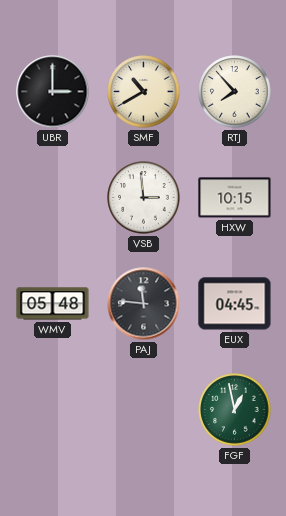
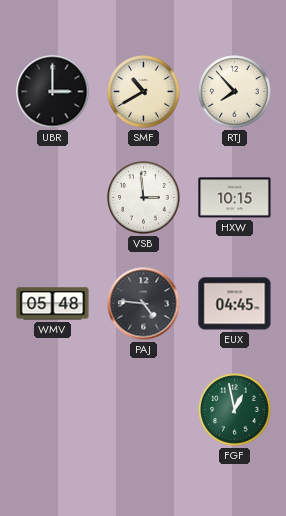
PAJ: 11:46 -> 4:46 (144, 304)
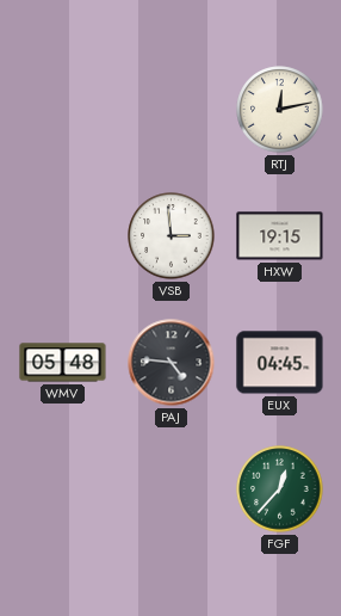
UBR: 3:00 -> none (53, 92)
SMF: 10:40 -> none (144, 92)
RTJ: 7:53 -> 12:13 (280, 110)
HXW: 10:15 -> 19:15 (280, 236)
FGF: 12:58 -> 12:37 (280, 489)
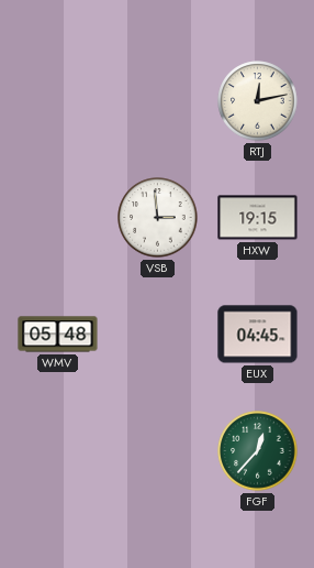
PAJ: 4:46 -> none (172, 363)
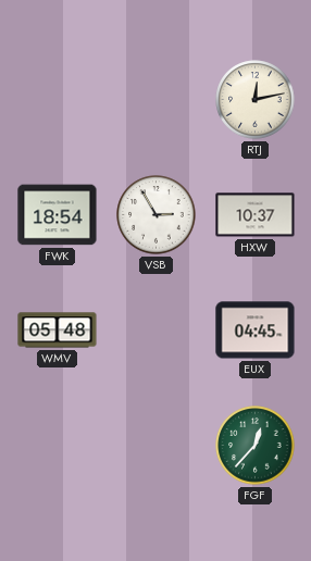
FWK: none -> 18:54 (58, 215)
VSB: 2:59 -> 2:55 (157, 215)
HXW: 19:15 -> 10:37 (256, 215)
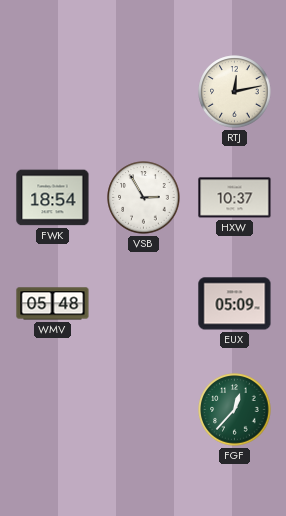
EUX: 04:45 -> 05:09 (235, 304)
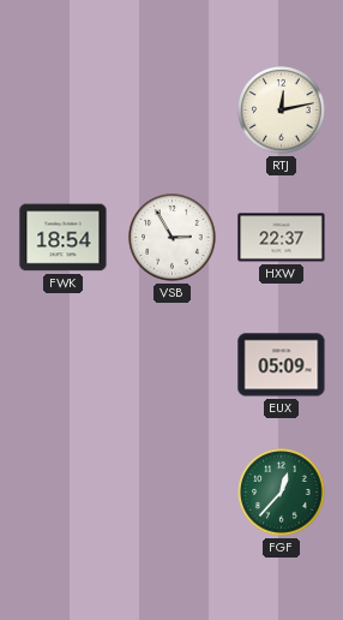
HXW: 10:37 -> 22:37 (282, 238)
WMV: 05:48 -> none (53, 304)
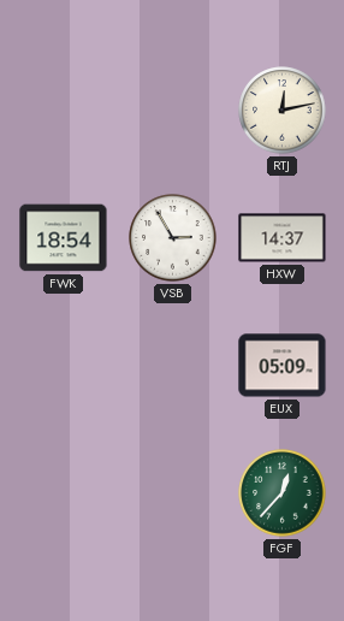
HXW: 22:37 -> 14:37 (283, 238)
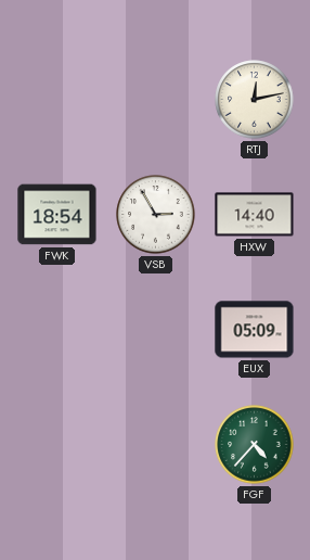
HXW: 14:37 -> 14:40 (255, 215)
FGF: 12:37 -> 4:37 (255, 445)
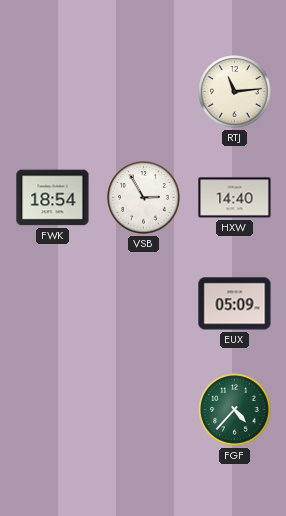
RTJ: 12:13 -> 11:14 (235, 92)
